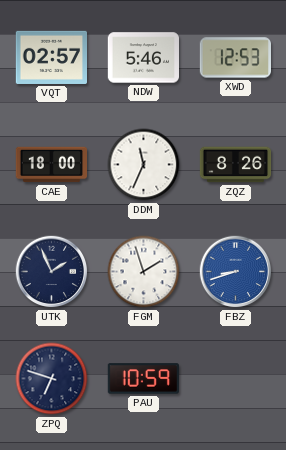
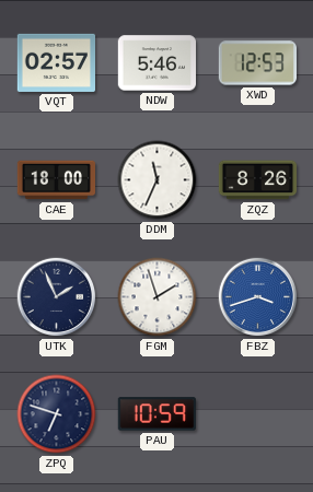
FBZ: 8:42 -> 3:42 (258, 297)
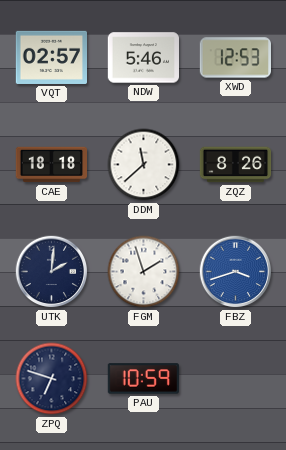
CAE: 18:00 -> 18:18 (52, 165)
DDM: 11:34 -> 11:38 (144, 165)
UTK: 1:56 -> 2:01 (52, 272)
